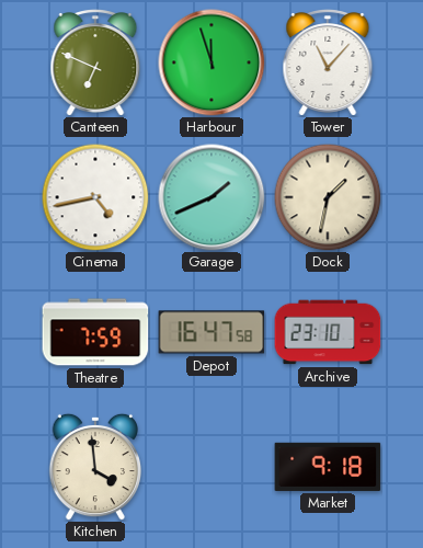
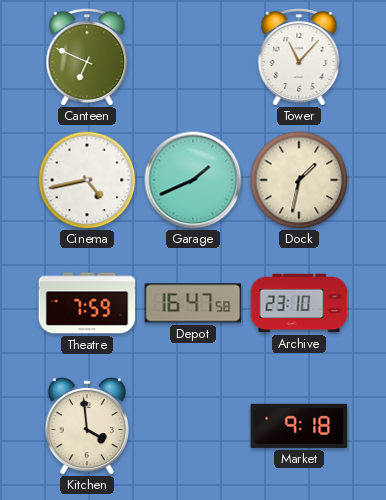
Harbour: 11:57 -> none (211, 62)
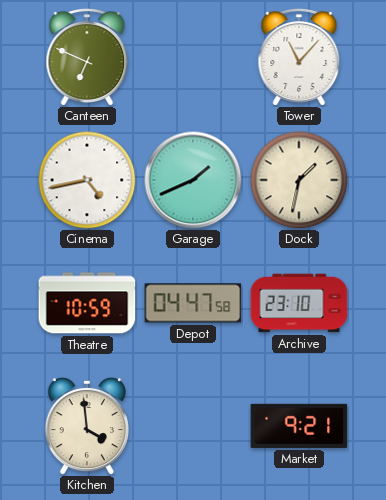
Theatre: 7:59 -> 10:59 (87, 303)
Depot: 16:47 -> 04:47 (193, 303)
Market: 9:18 -> 9:21 (299, 426)
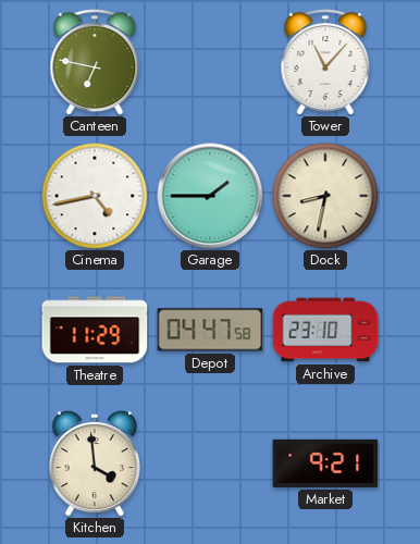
Canteen: 6:49 -> 6:47 (95, 63)
Garage: 1:41 -> 1:45 (210, 196)
Dock: 1:32 -> 8:32 (325, 196)
Theatre: 10:59 -> 11:29 (95, 330)
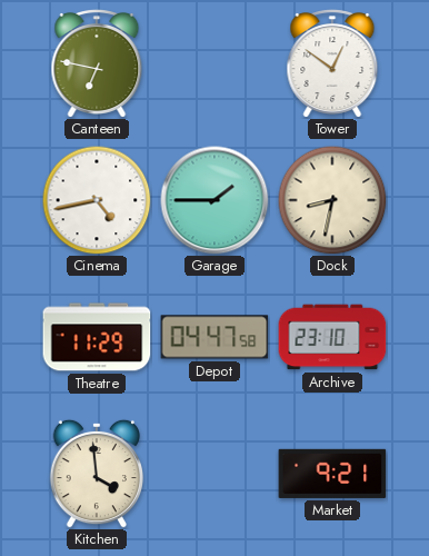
Tower: 11:07 -> 12:51 (332, 64)
